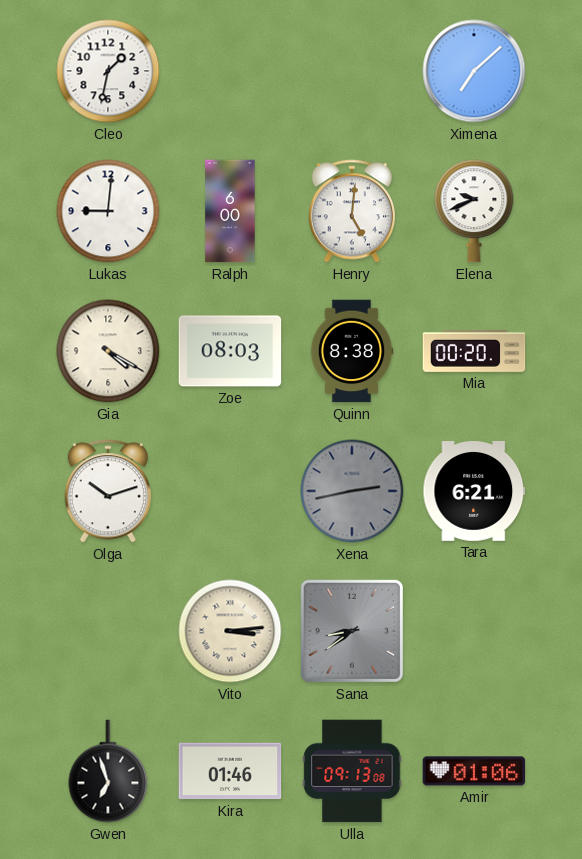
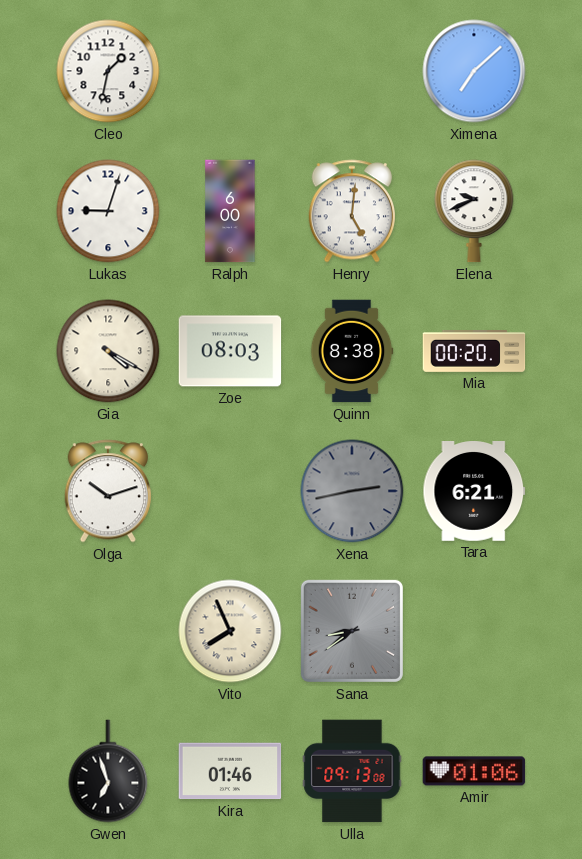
Lukas: 9:01 -> 9:03 (108, 211)
Vito: 3:14 -> 7:56 (230, 631)
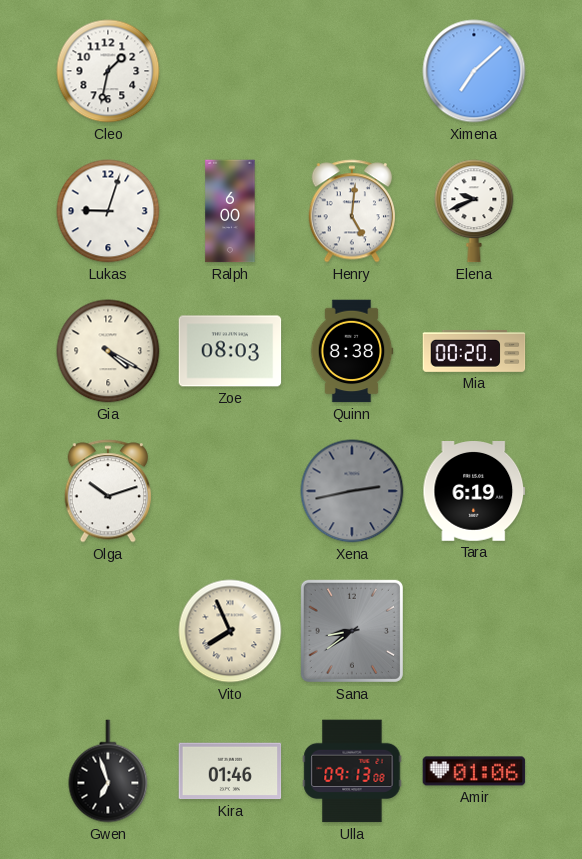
Tara: 6:21 -> 6:19 (474, 492)
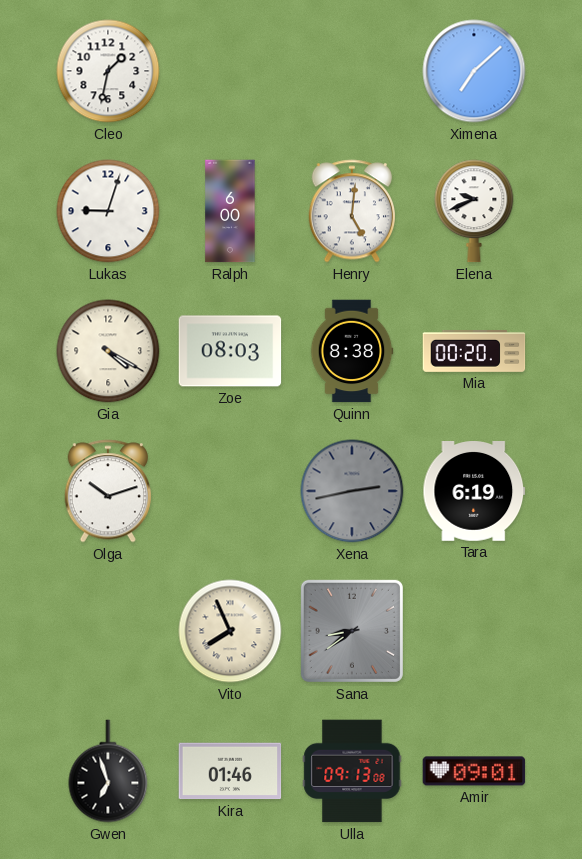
Amir: 01:06 -> 09:01 (474, 771)
